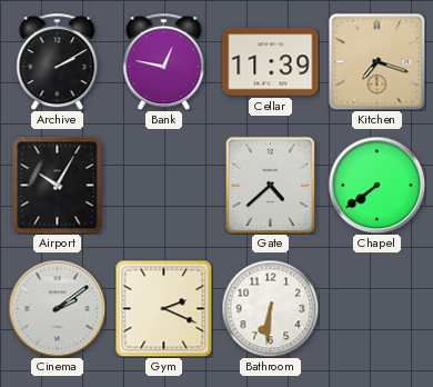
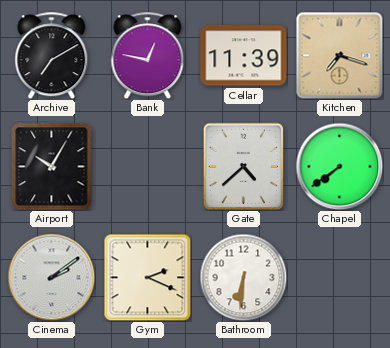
Archive: 2:10 -> 7:10 (52, 55)
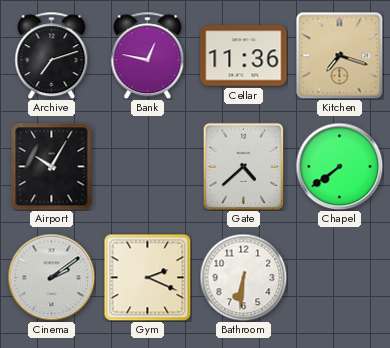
Archive: 7:10 -> 7:12 (52, 55)
Cellar: 11:39 -> 11:36 (244, 56)
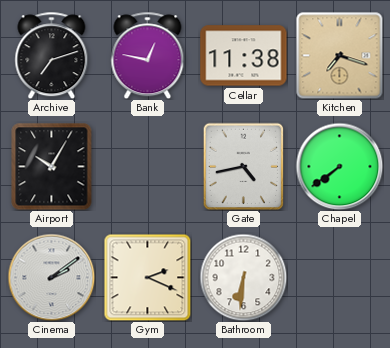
Cellar: 11:36 -> 11:38 (244, 56)
Gate: 4:38 -> 4:43 (244, 166)
